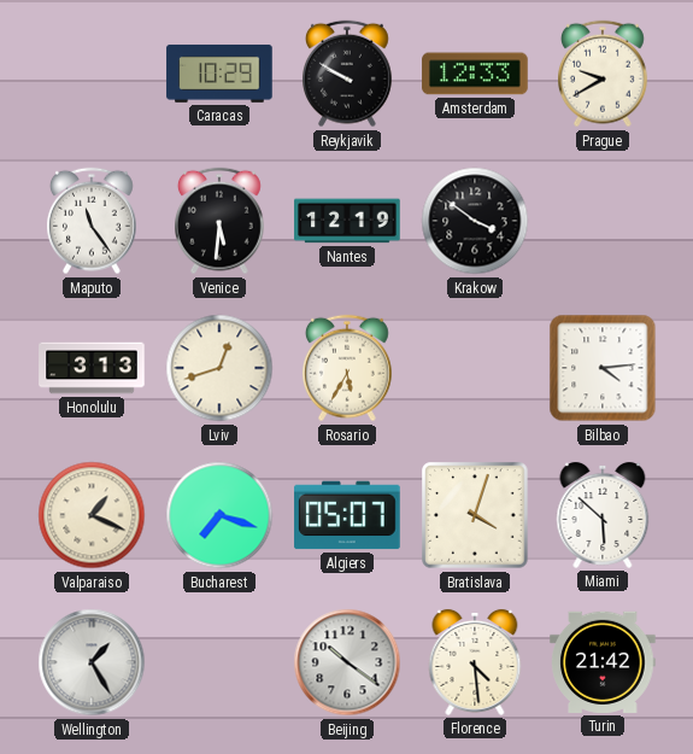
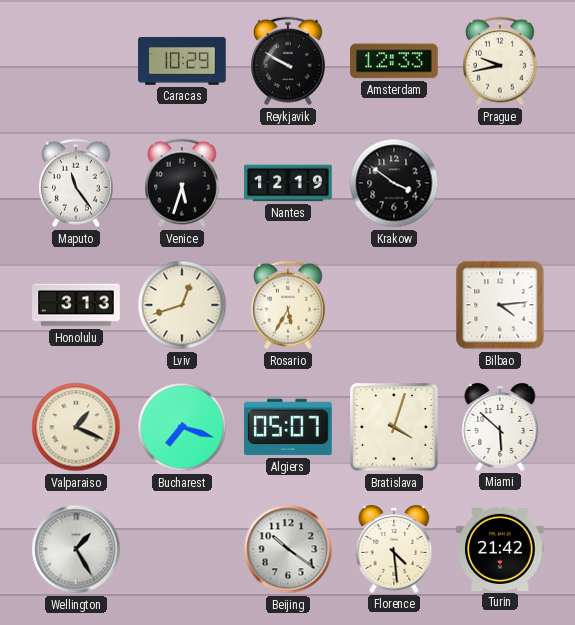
Prague: 9:40 -> 9:43 (501, 61)
Venice: 5:31 -> 5:33 (183, 183)
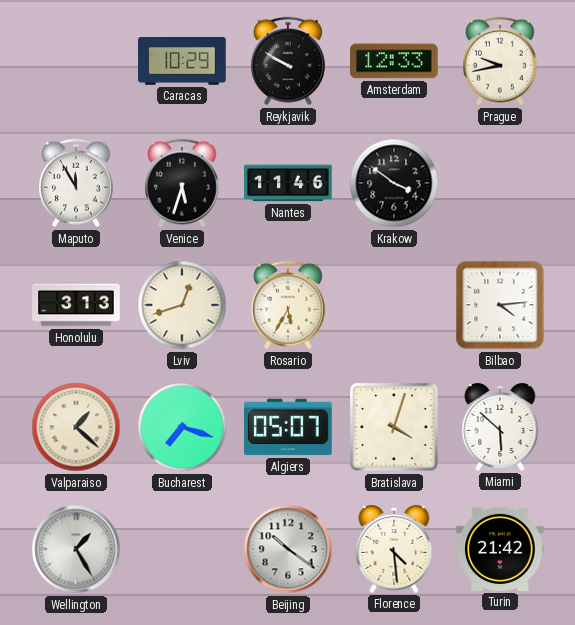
Maputo: 11:24 -> 11:55 (77, 183)
Nantes: 12:19 -> 11:46 (288, 183)
Valparaiso: 1:19 -> 1:22 (76, 427)
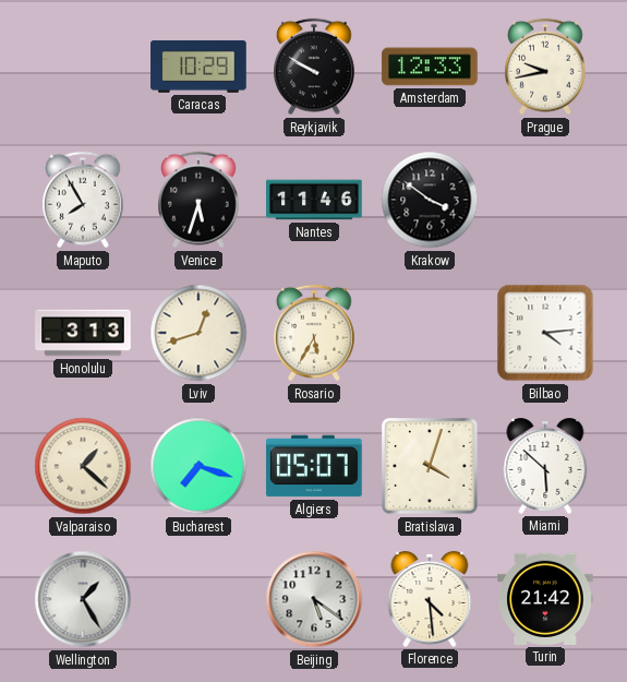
Maputo: 11:55 -> 7:55 (84, 200)
Beijing: 10:21 -> 5:21 (314, 599)
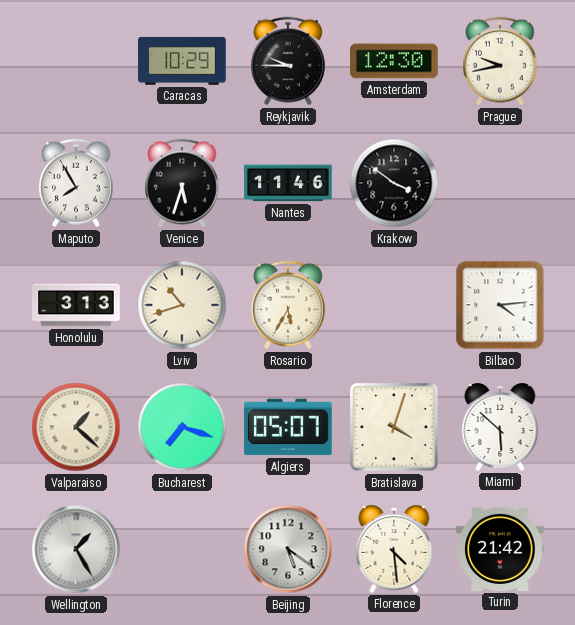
Reykjavik: 9:50 -> 9:45 (289, 61)
Amsterdam: 12:33 -> 12:30 (394, 61)
Lviv: 12:42 -> 10:42 (182, 305)
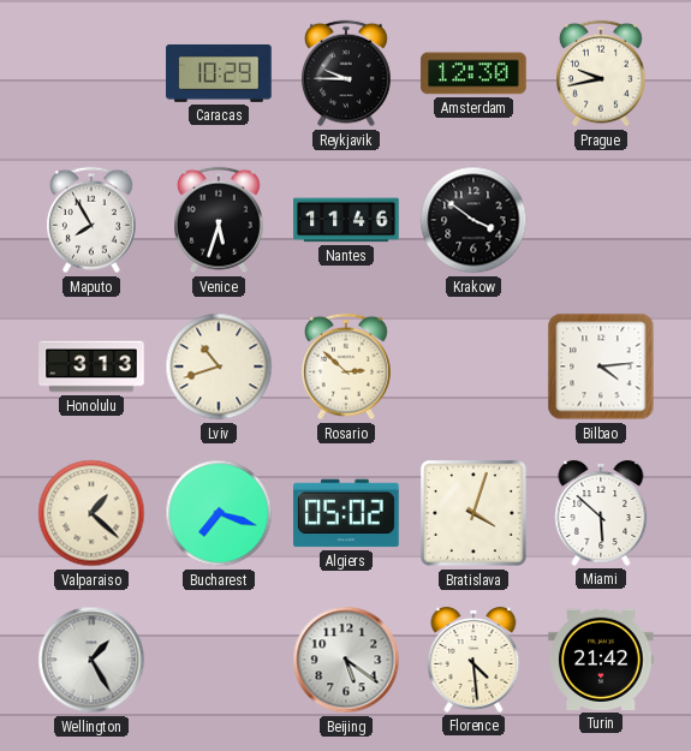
Rosario: 5:35 -> 2:52 (347, 366)
Algiers: 05:07 -> 05:02 (346, 513)
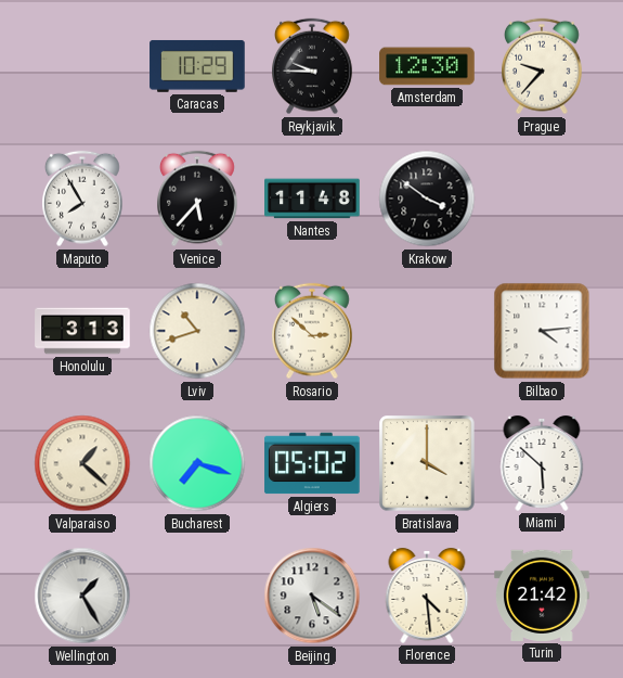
Prague: 9:43 -> 9:37 (543, 66)
Venice: 5:33 -> 5:37 (198, 199)
Nantes: 11:46 -> 11:48 (312, 199)
Bratislava: 4:03 -> 4:00 (427, 463)
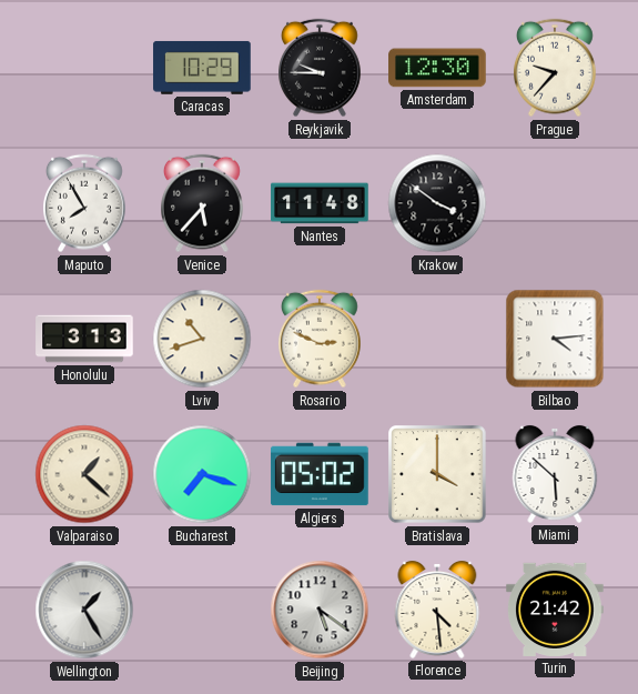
Rosario: 2:52 -> 2:49 (321, 339)
